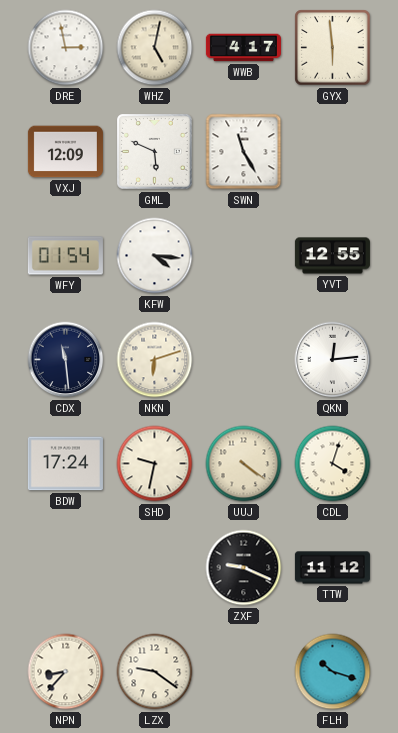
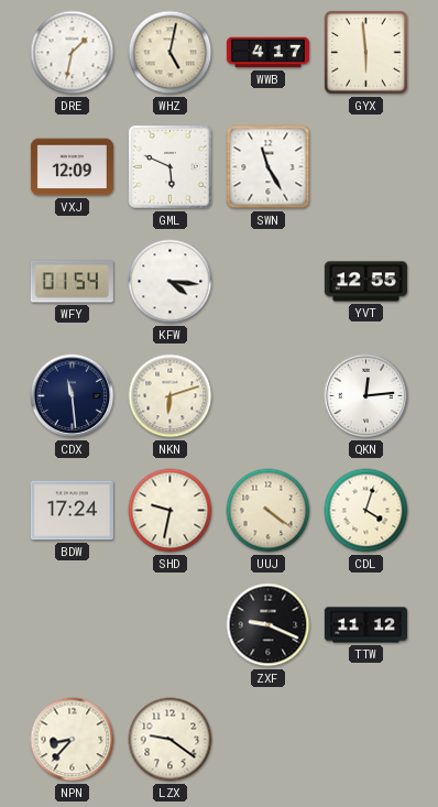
DRE: 2:58 -> 1:32 (73, 53)
FLH: 10:18 -> none (333, 672)
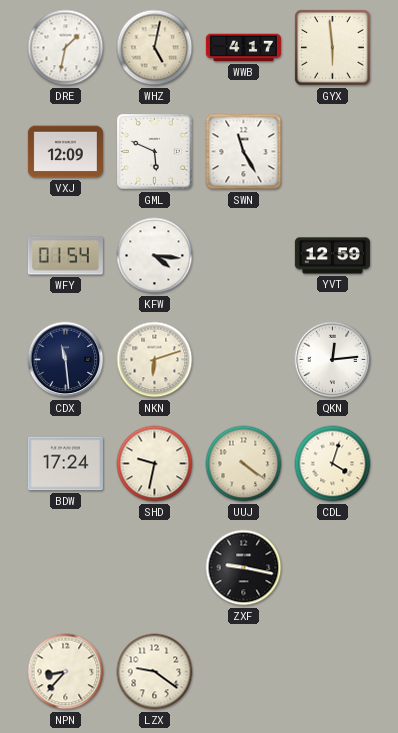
YVT: 12:55 -> 12:59 (332, 256)
ZXF: 9:19 -> 9:17 (244, 568)
TTW: 11:12 -> none (365, 625)
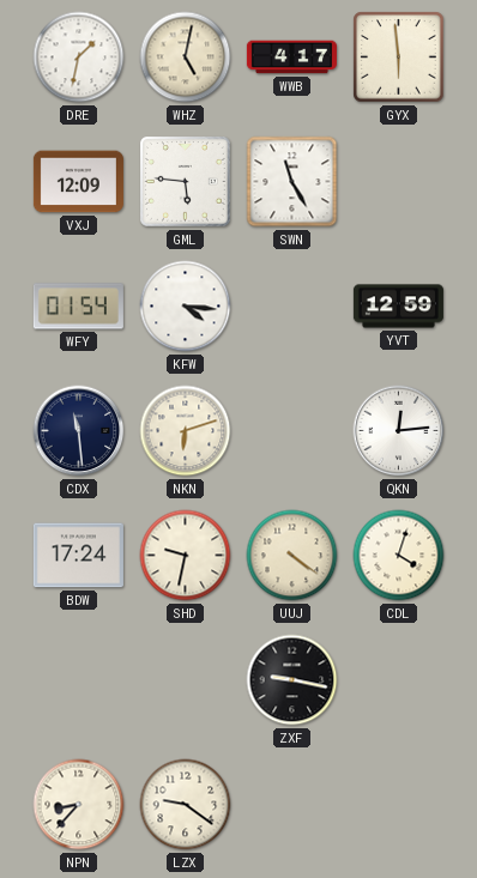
GML: 5:49 -> 5:46 (186, 182)
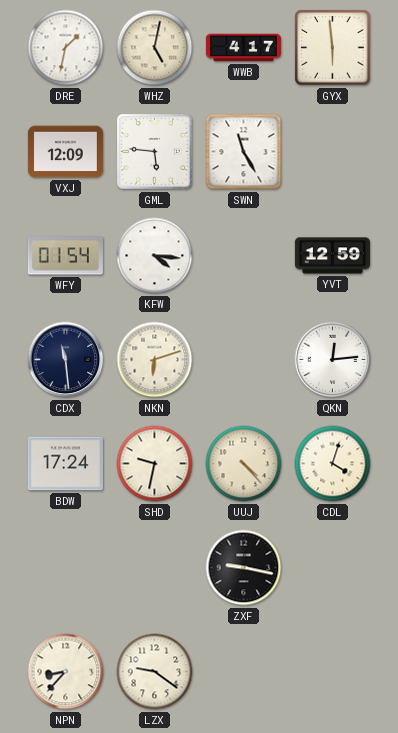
UUJ: 4:21 -> 4:23 (244, 464)
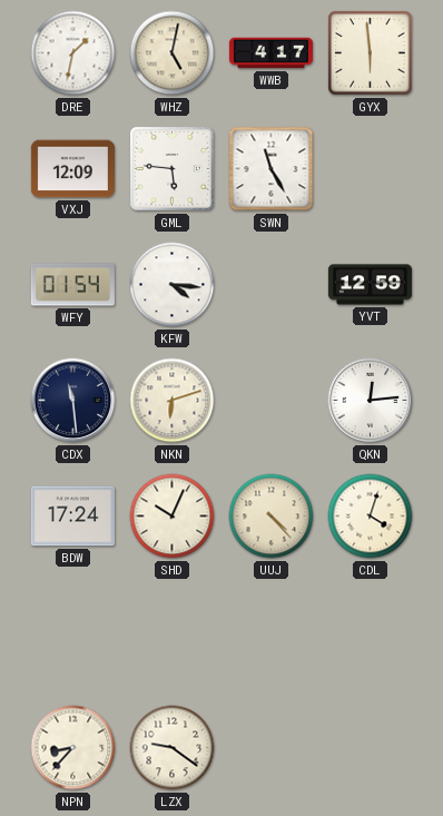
SHD: 9:32 -> 10:04 (173, 517)
ZXF: 9:17 -> none (244, 568)
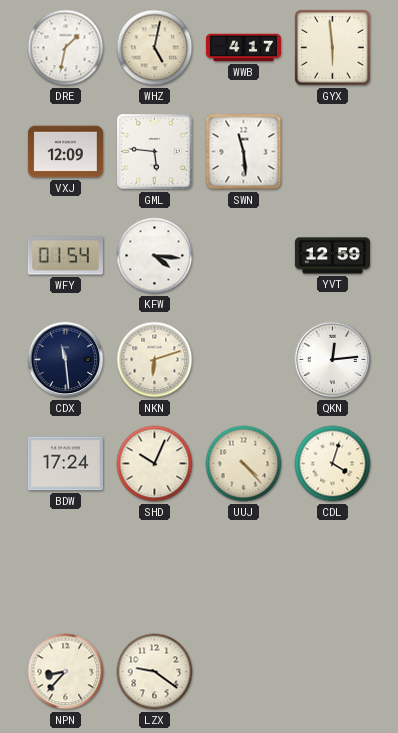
SWN: 11:25 -> 11:29 (244, 152)
